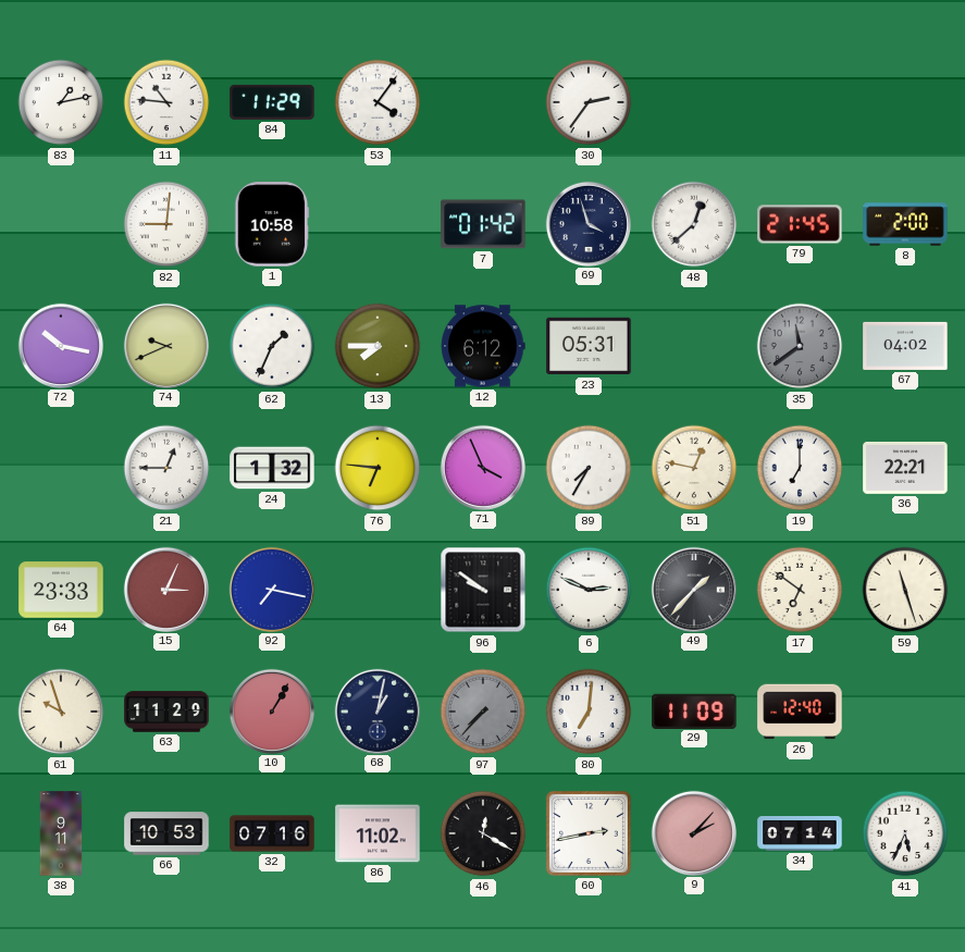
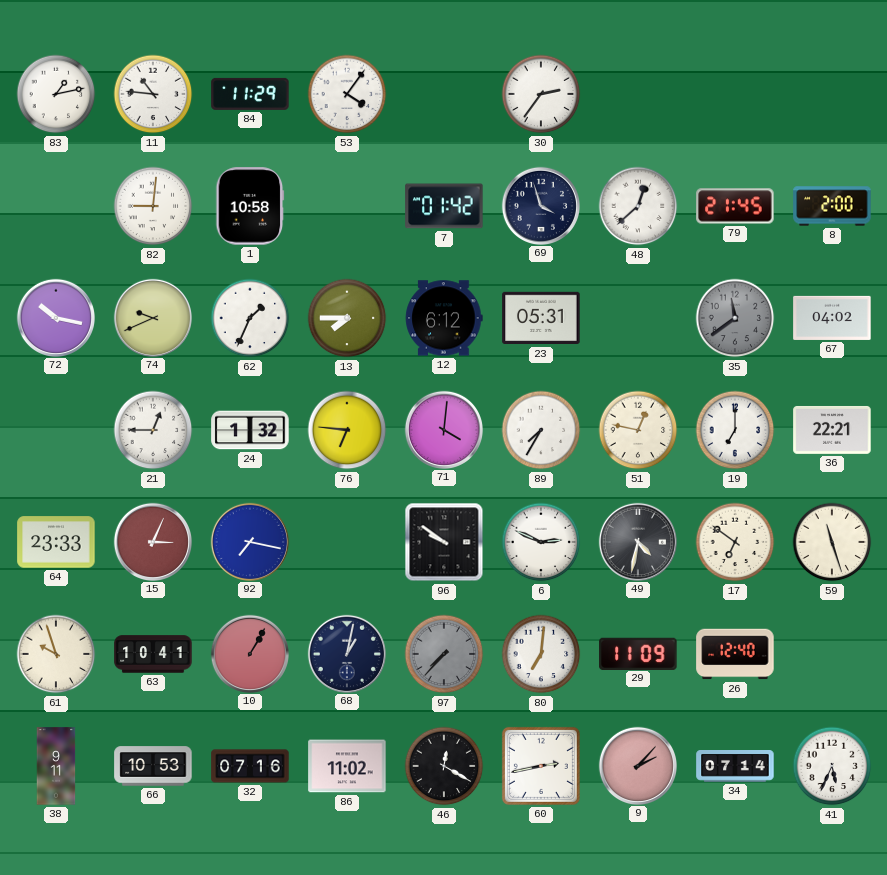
71: 3:56 -> 4:01 (443, 429)
49: 1:37 -> 4:32 (637, 541)
63: 11:29 -> 10:41 (153, 654)
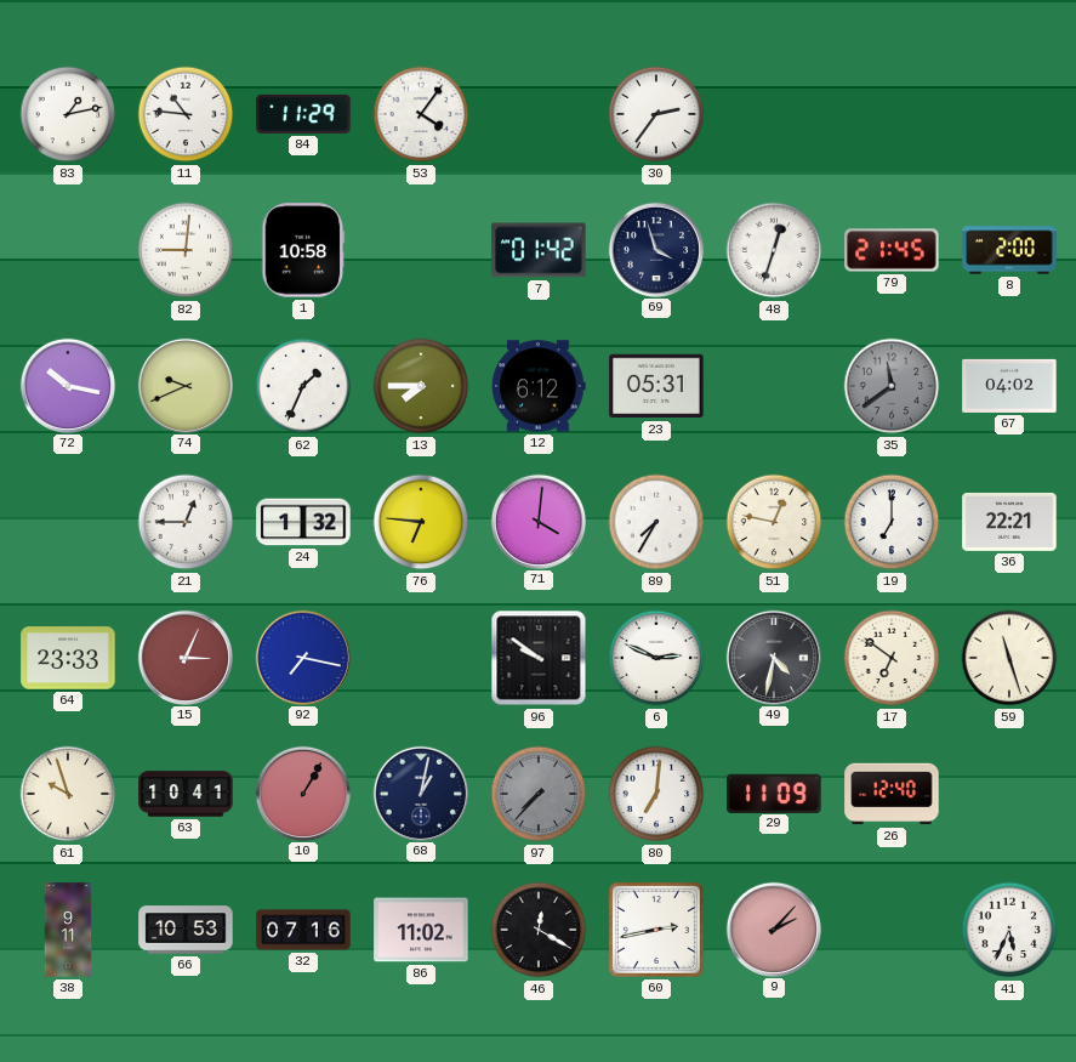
48: 12:38 -> 12:33 (774, 250)
34: 07:14 -> none (735, 767)
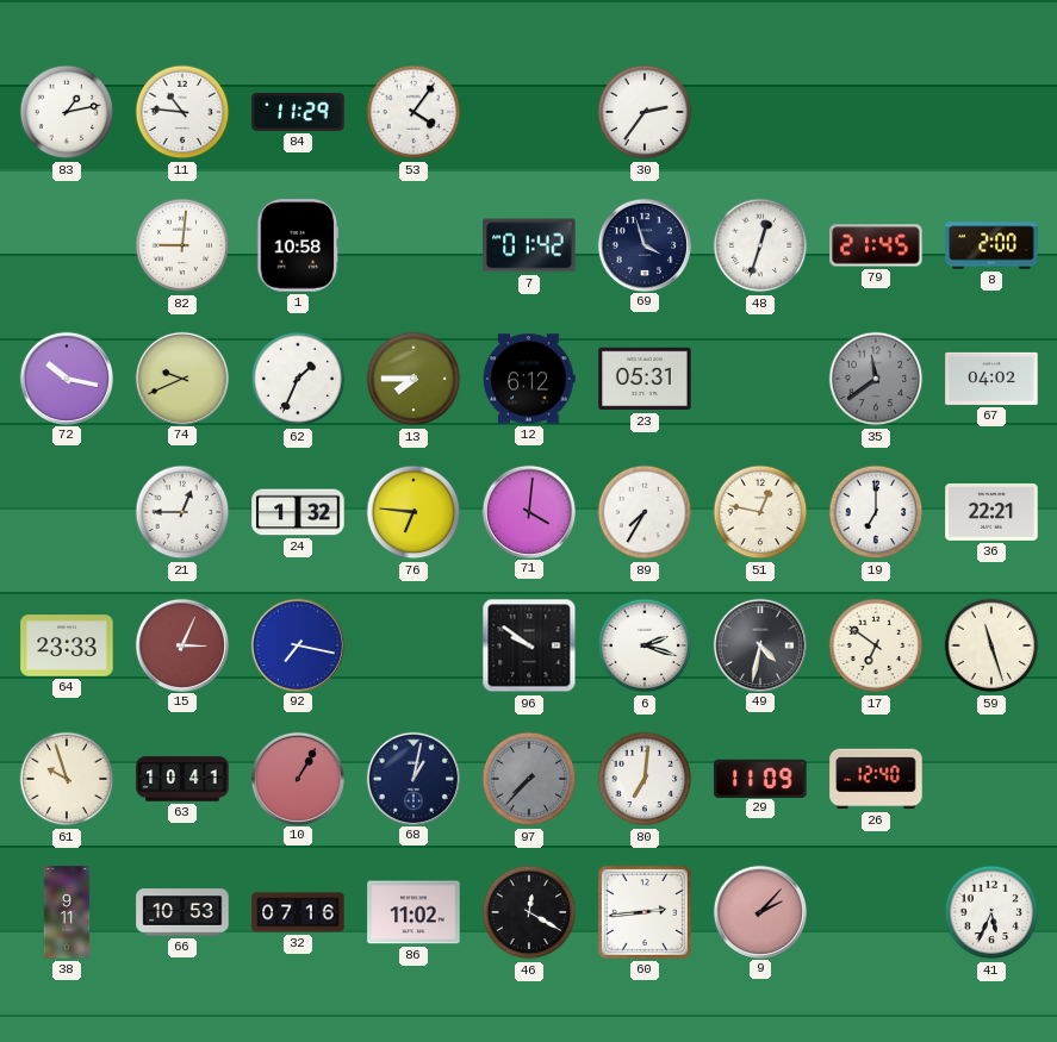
6: 2:49 -> 2:18 (645, 645)
60: 2:43 -> 2:44 (645, 912)
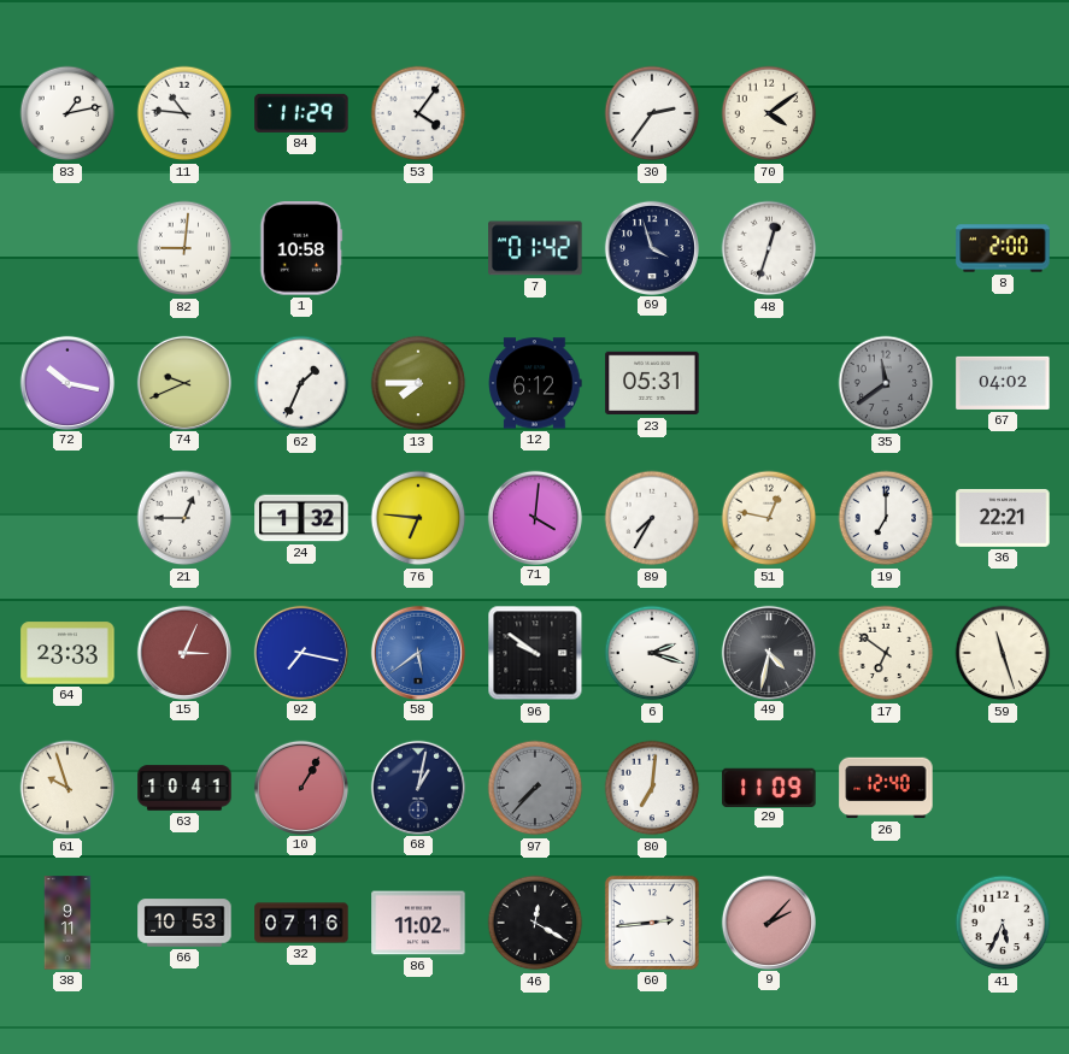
70: none -> 4:09 (769, 113)
79: 21:45 -> none (876, 245)
58: none -> 5:39 (417, 652)
